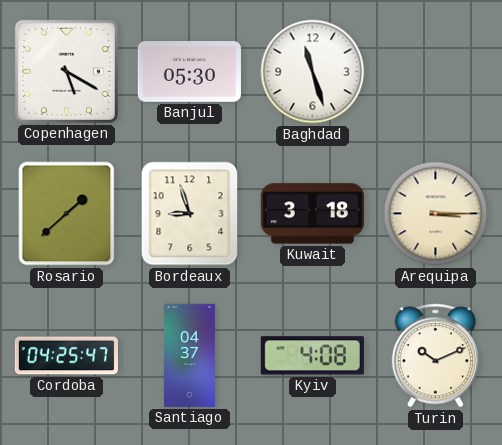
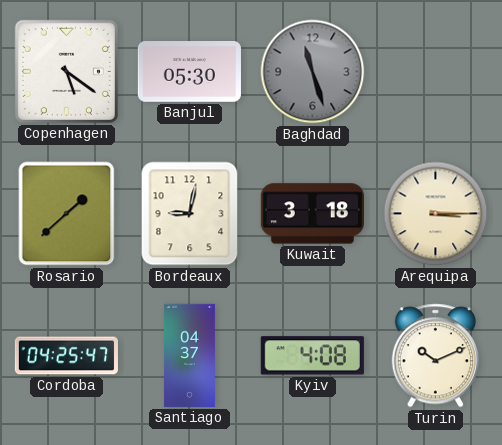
Copenhagen: 5:20 -> 5:21 (66, 71)
Baghdad dial: white -> grey (313, 72)
Bordeaux: 8:57 -> 9:02 (190, 214)
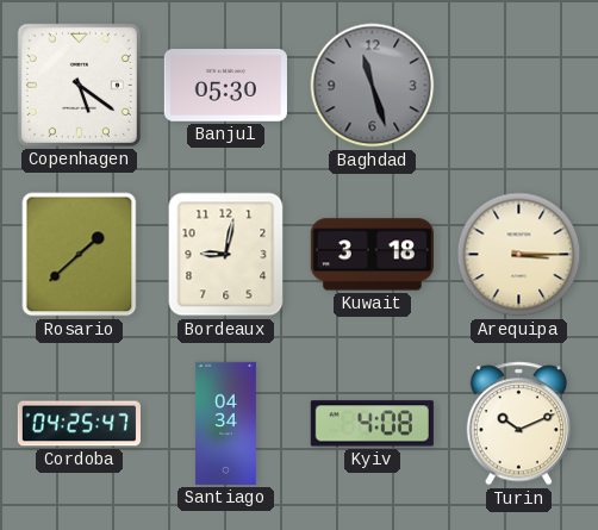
Santiago: 04:37 -> 04:34 (225, 423)
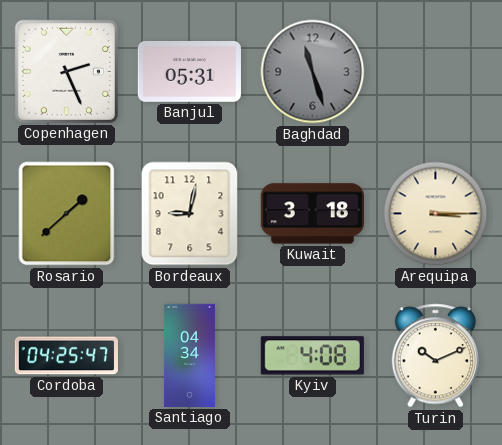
Copenhagen: 5:21 -> 2:26 (66, 71)
Banjul: 05:30 -> 05:31 (189, 72)
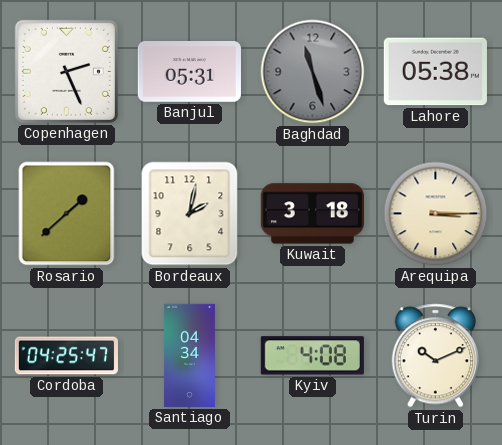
Lahore: none -> 05:38 (435, 72)
Bordeaux: 9:02 -> 2:02 (190, 214)
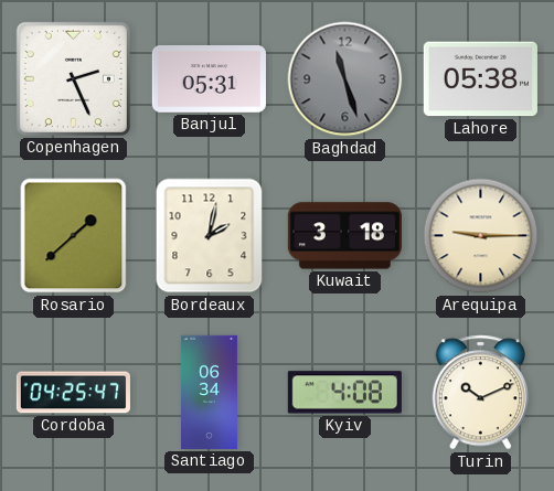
Arequipa: 3:15 -> 9:15 (481, 236)
Santiago: 04:34 -> 06:34 (209, 392)
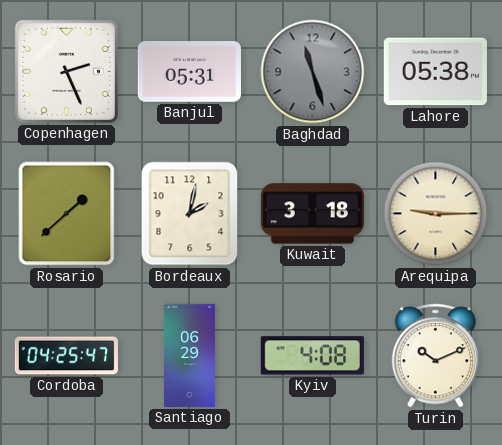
Santiago: 06:34 -> 06:29 (189, 355)
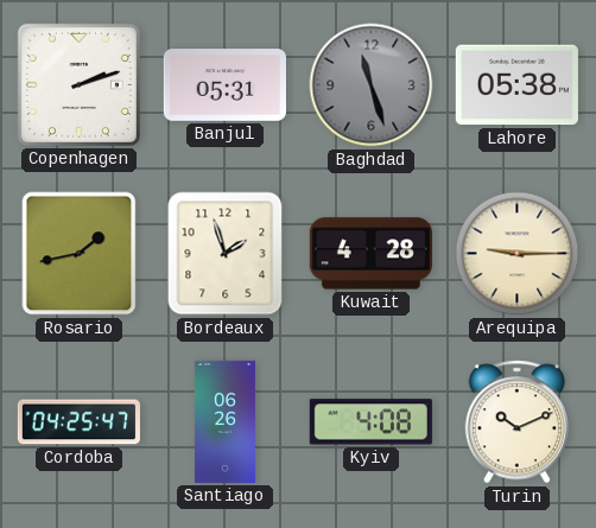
Copenhagen: 2:26 -> 2:12 (78, 84)
Rosario: 1:38 -> 1:43 (80, 254)
Bordeaux: 2:02 -> 1:57 (226, 254)
Kuwait: 3:18 -> 4:28 (370, 254)
Santiago: 06:29 -> 06:26 (224, 421)
